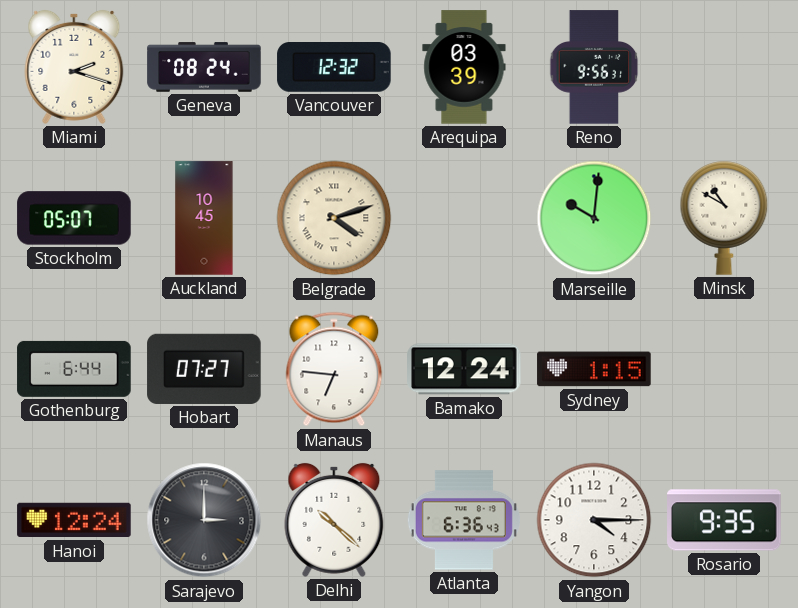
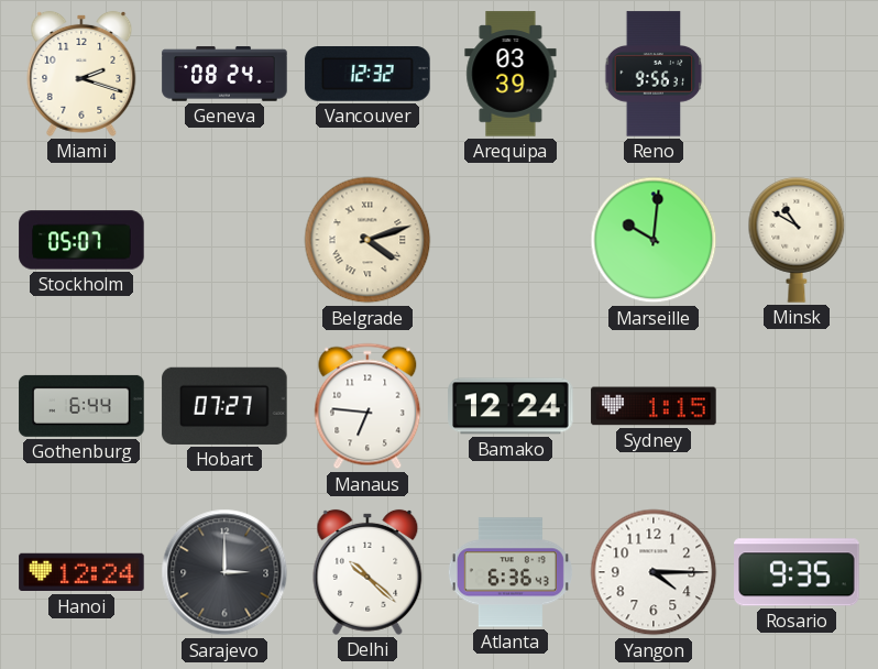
Auckland: 10:45 -> none (204, 218)
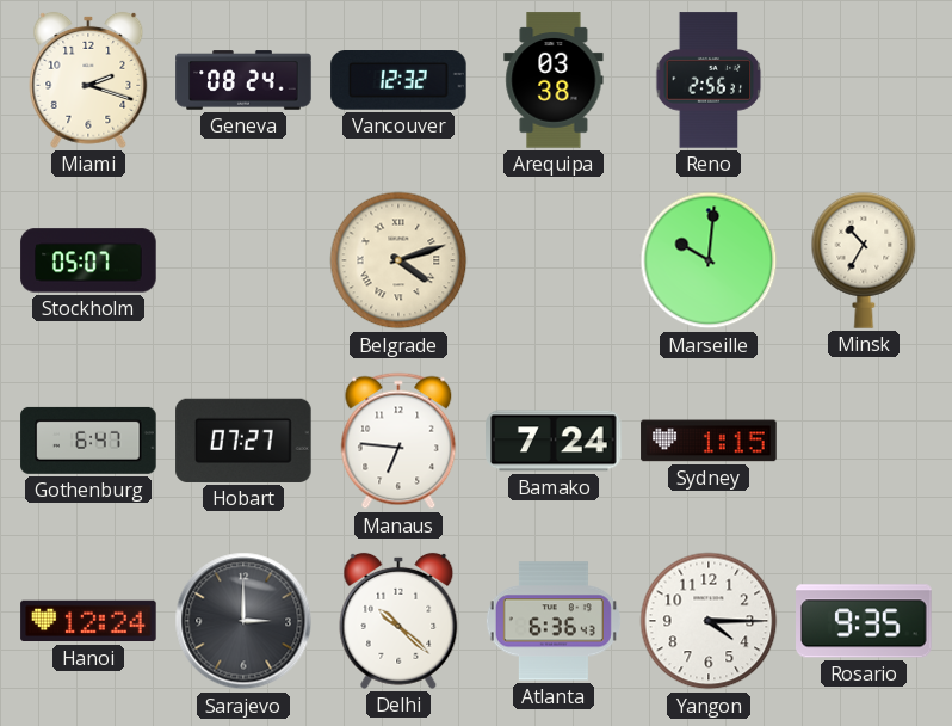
Arequipa: 03:39 -> 03:38 (554, 80)
Reno: 9:56 -> 2:56 (709, 80)
Minsk: 10:50 -> 10:35 (864, 262)
Gothenburg: 6:44 -> 6:47 (88, 441)
Bamako: 12:24 -> 7:24 (554, 441)
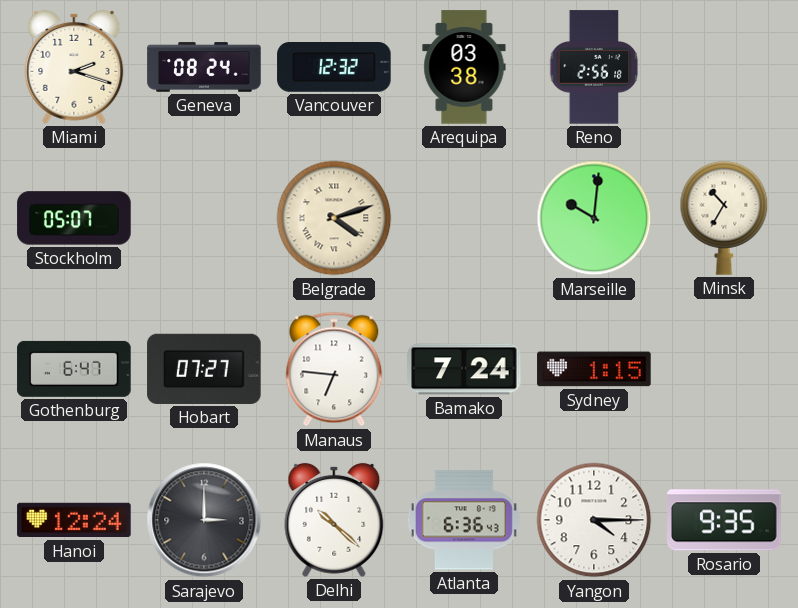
Reno: 2:56:31 -> 2:56:18 (594, 67)
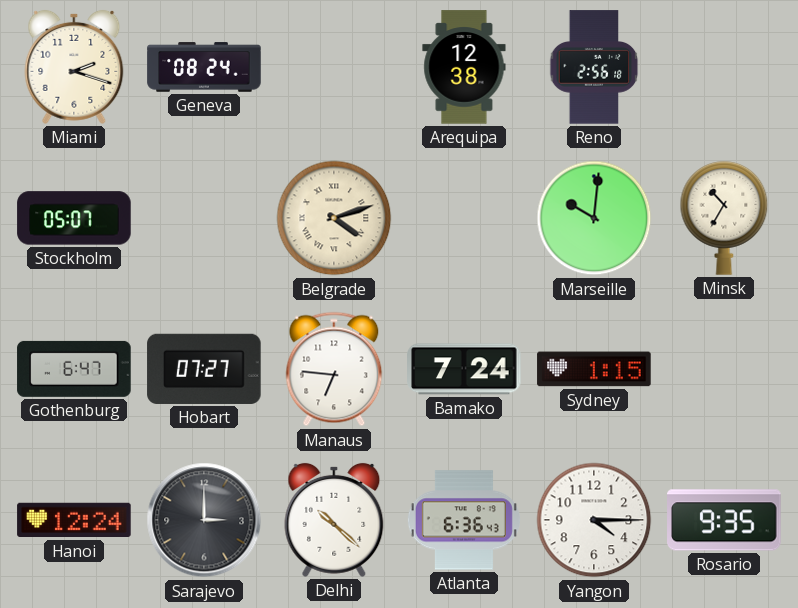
Vancouver: 12:32 -> none (334, 68)
Arequipa: 03:38 -> 12:38 (464, 67)
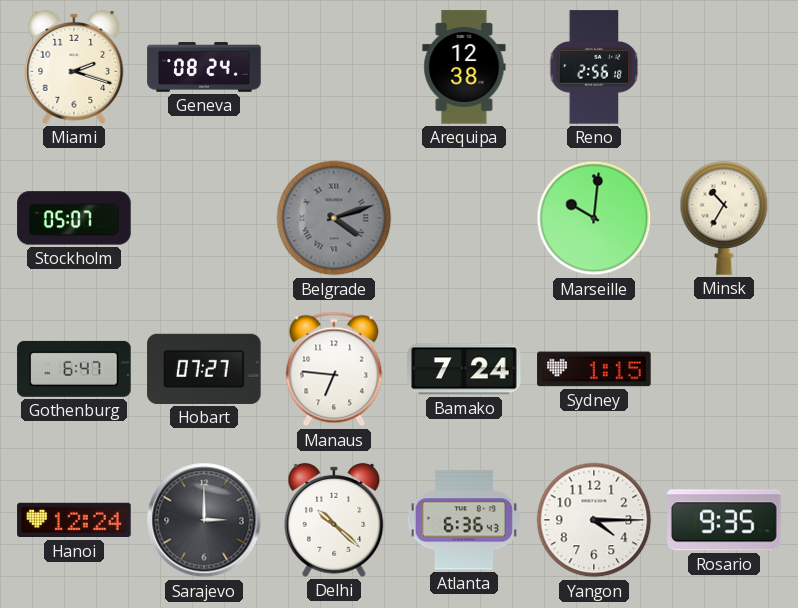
Belgrade dial: cream -> grey (334, 218)
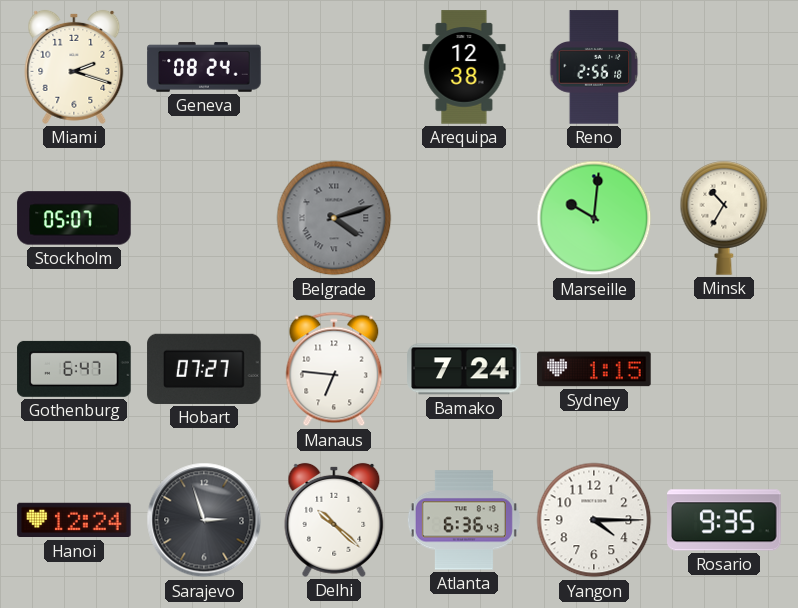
Sarajevo: 3:00 -> 2:57 (204, 520)
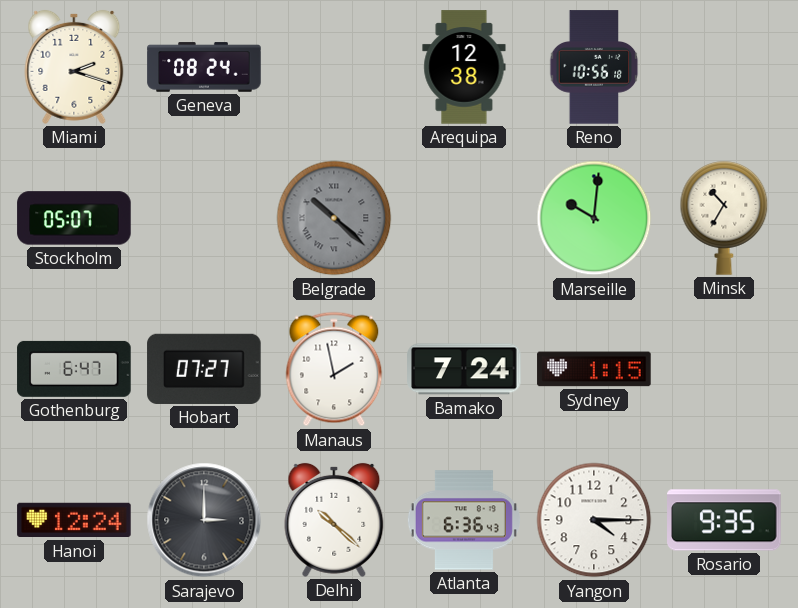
Reno: 2:56 -> 10:56 (594, 67)
Belgrade: 4:12 -> 10:22 (334, 218)
Manaus: 6:46 -> 1:58 (334, 369)
Sarajevo: 2:57 -> 3:00 (204, 520)
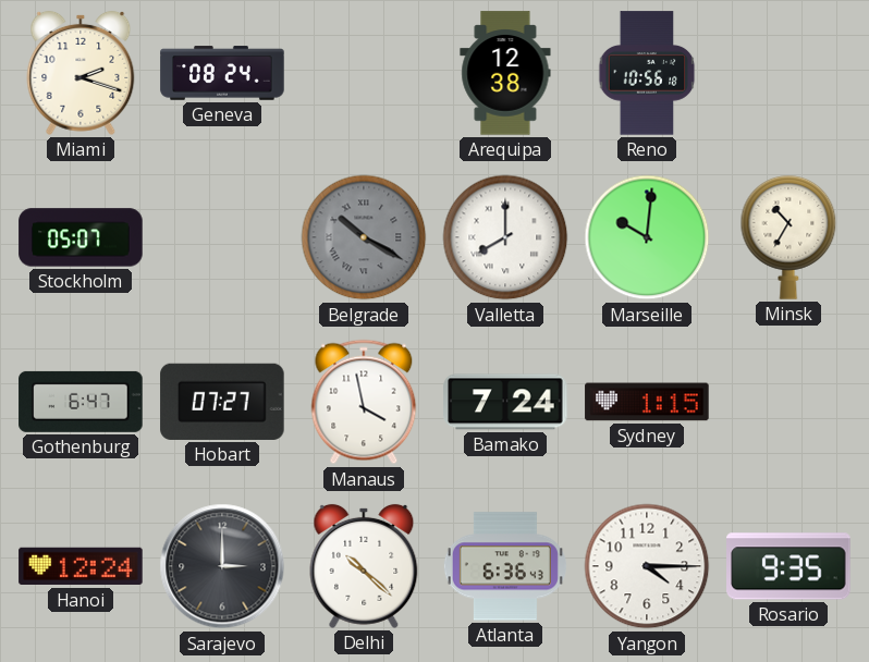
Belgrade: 10:22 -> 10:20 (364, 237)
Valletta: none -> 8:00 (505, 237)
Manaus: 1:58 -> 3:58 (364, 402)
